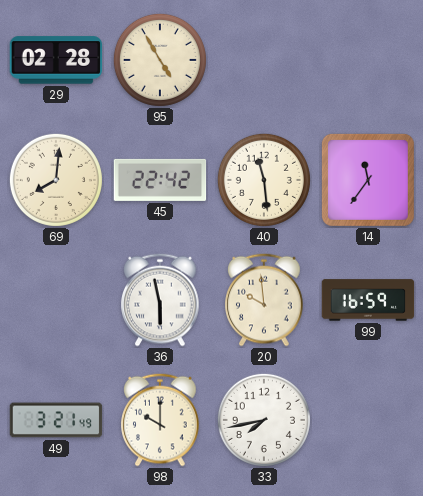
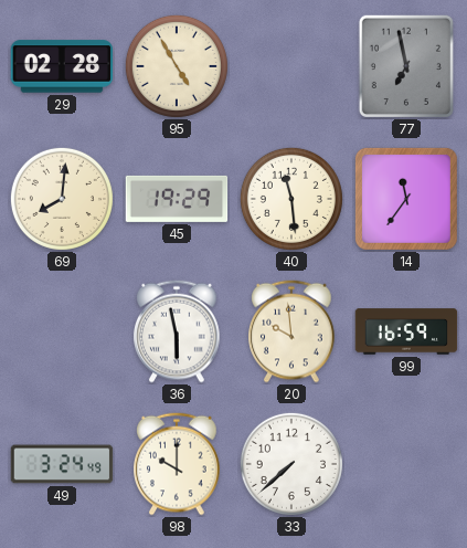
77: none -> 6:58 (406, 66)
45: 22:42 -> 19:29 (177, 199)
49: 3:21 -> 3:24 (62, 464)
33: 7:43 -> 7:38 (291, 464)
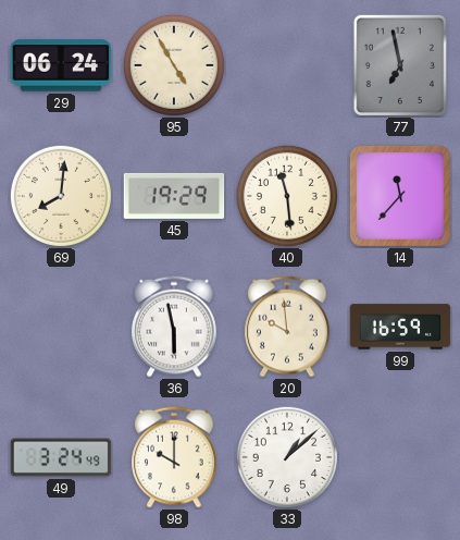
29: 02:28 -> 06:24 (61, 65)
14: 11:36 -> 11:37 (400, 196)
33: 7:38 -> 1:08 (287, 457)
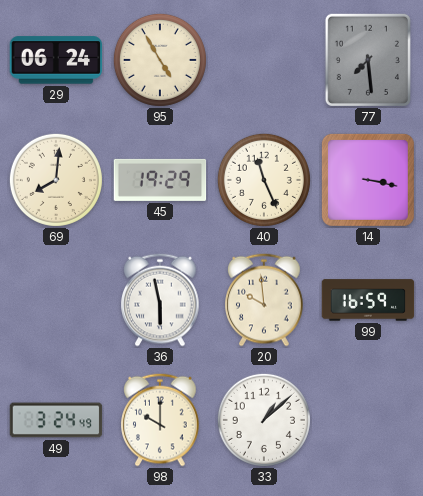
77: 6:58 -> 7:29 (368, 60)
40: 11:29 -> 11:26 (264, 180)
14: 11:37 -> 3:17 (368, 180)
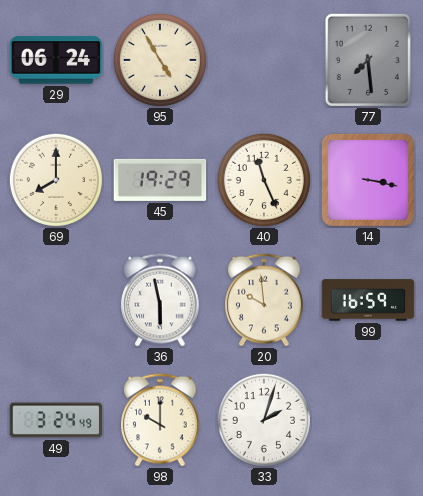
69: 8:01 -> 8:00 (56, 180)
33: 1:08 -> 2:03 (264, 420)
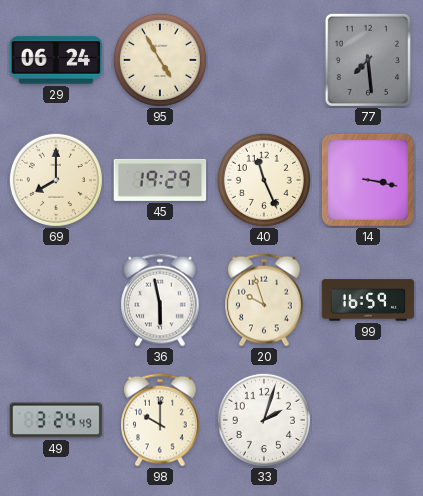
20: 9:59 -> 9:57 (264, 300)
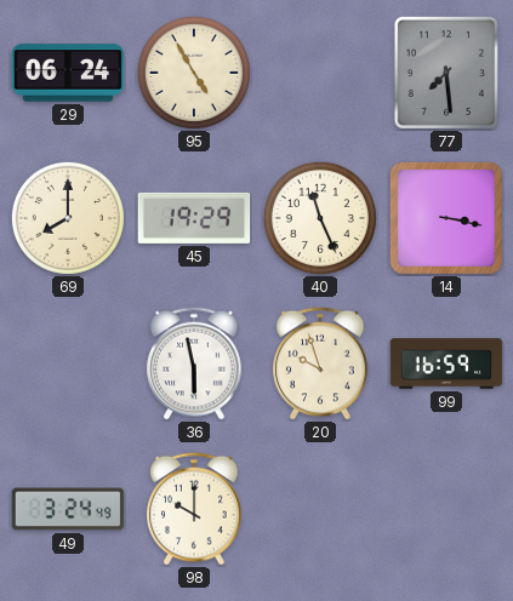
33: 2:03 -> none (264, 420)
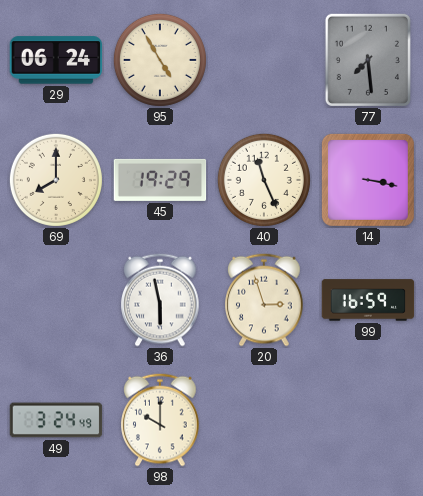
20: 9:57 -> 2:57 (264, 300)
